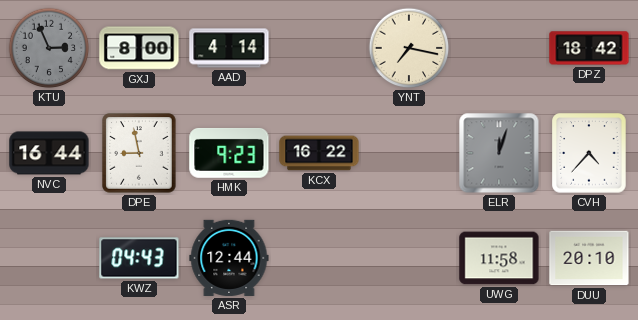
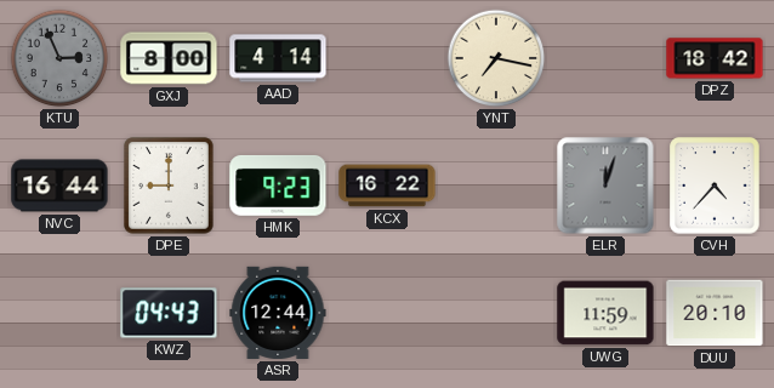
DPE: 8:58 -> 9:00 (169, 186)
UWG: 11:58 -> 11:59 (605, 313)
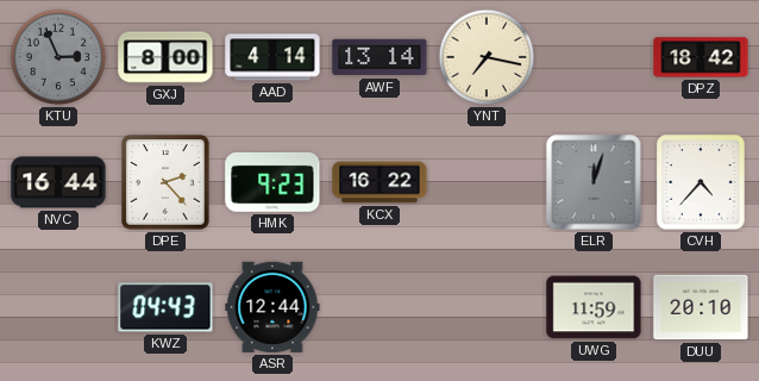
AWF: none -> 13:14 (379, 57)
DPE: 9:00 -> 2:23 (165, 182)
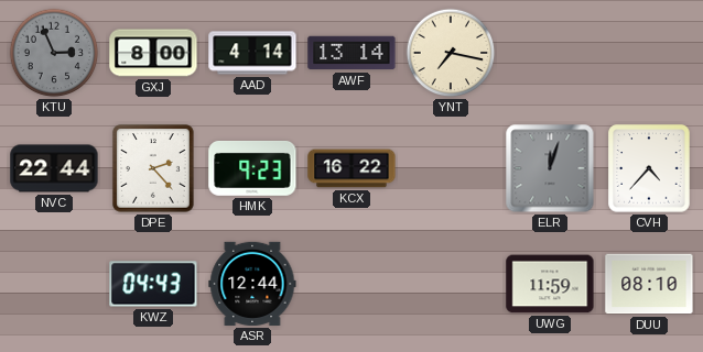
DPZ: 18:42 -> none (701, 57)
NVC: 16:44 -> 22:44 (54, 168)
DUU: 20:10 -> 08:10 (649, 284)
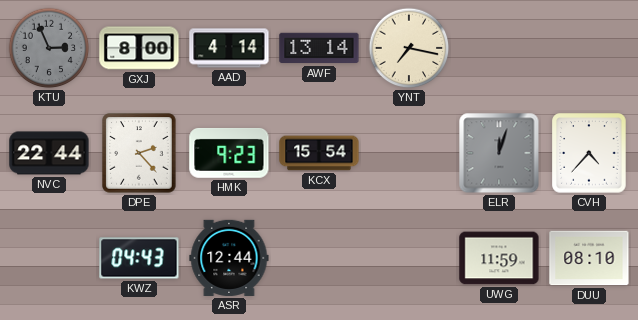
KCX: 16:22 -> 15:54 (319, 153)
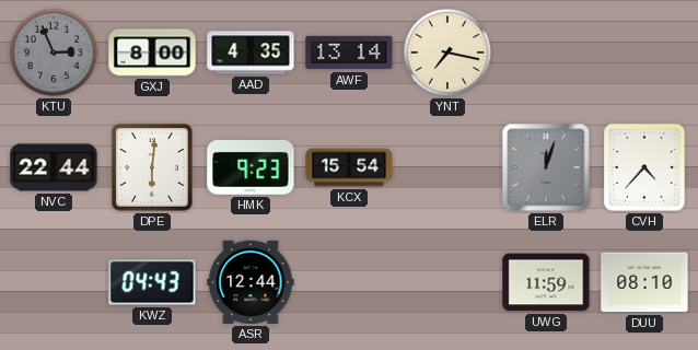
AAD: 4:14 -> 4:35 (251, 52)
DPE: 2:23 -> 6:01 (152, 167)
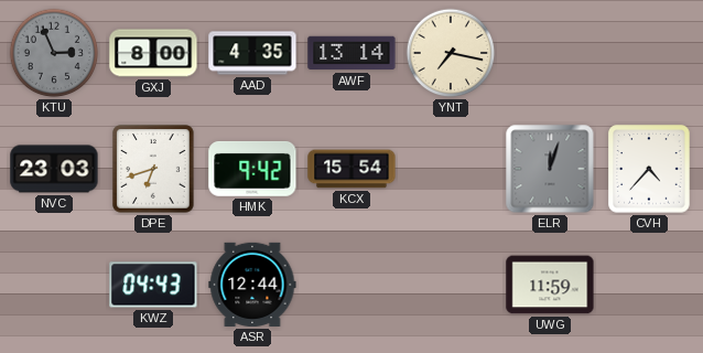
NVC: 22:44 -> 23:03 (54, 169)
DPE: 6:01 -> 6:42 (153, 169)
HMK: 9:23 -> 9:42 (252, 169)
DUU: 08:10 -> none (644, 282)
